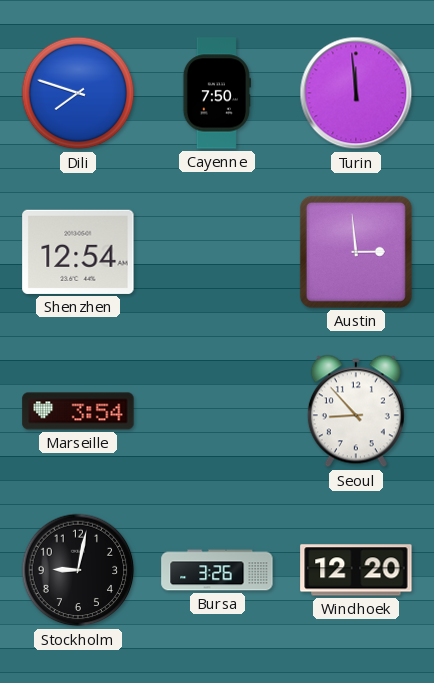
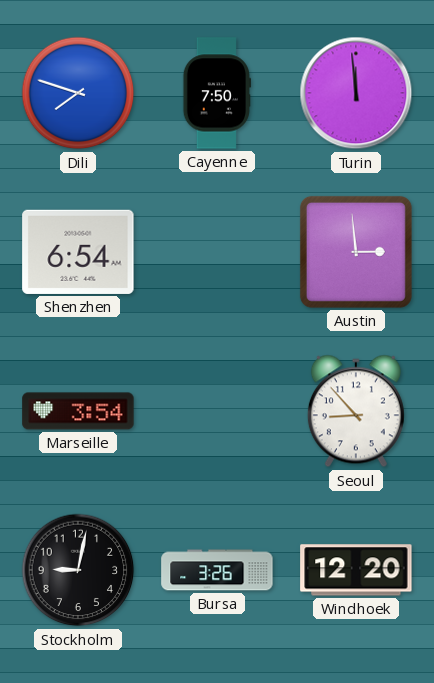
Shenzhen: 12:54 -> 6:54 (78, 252)
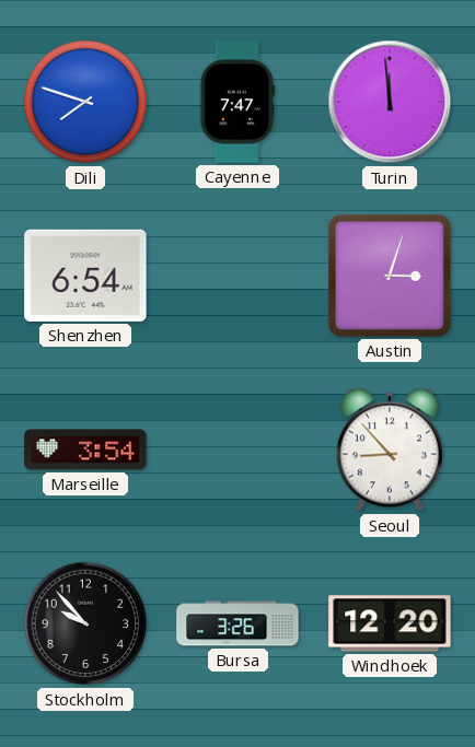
Cayenne: 7:50 -> 7:47 (237, 102)
Austin: 2:59 -> 3:03 (390, 276)
Stockholm: 9:02 -> 9:53 (85, 623)
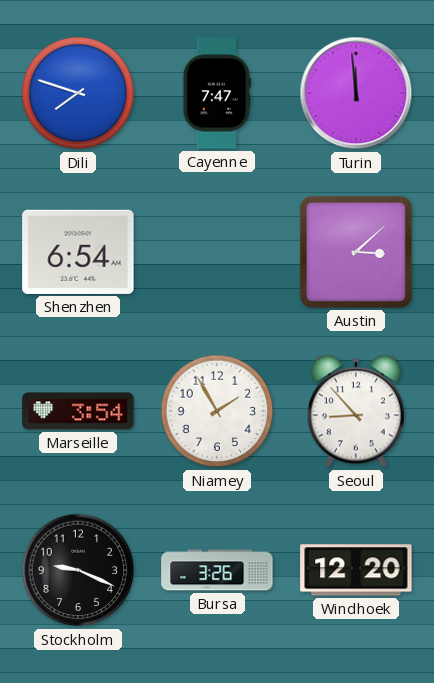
Austin: 3:03 -> 3:08 (356, 252)
Niamey: none -> 1:55 (217, 411)
Stockholm: 9:53 -> 9:19 (78, 570)
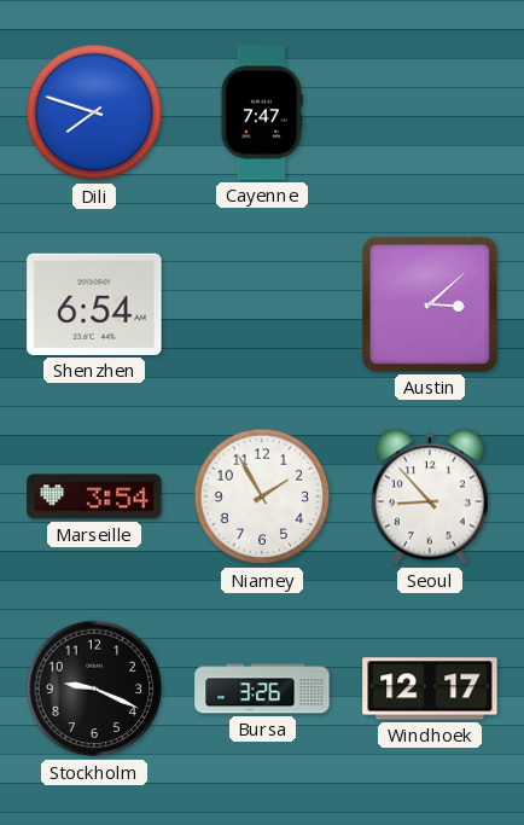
Turin: 11:59 -> none (356, 93)
Windhoek: 12:20 -> 12:17 (430, 689)
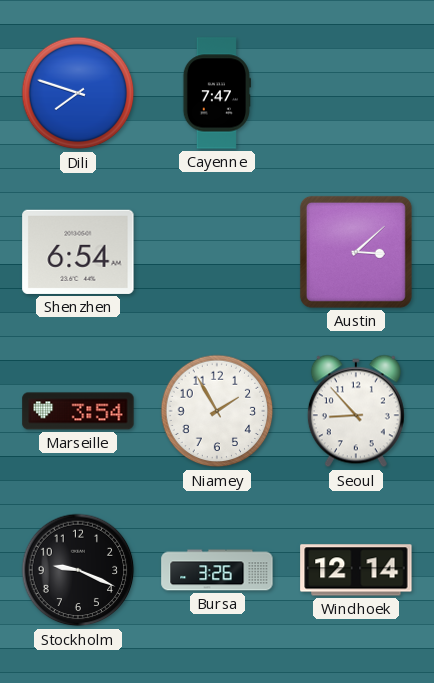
Windhoek: 12:17 -> 12:14 (356, 570)
